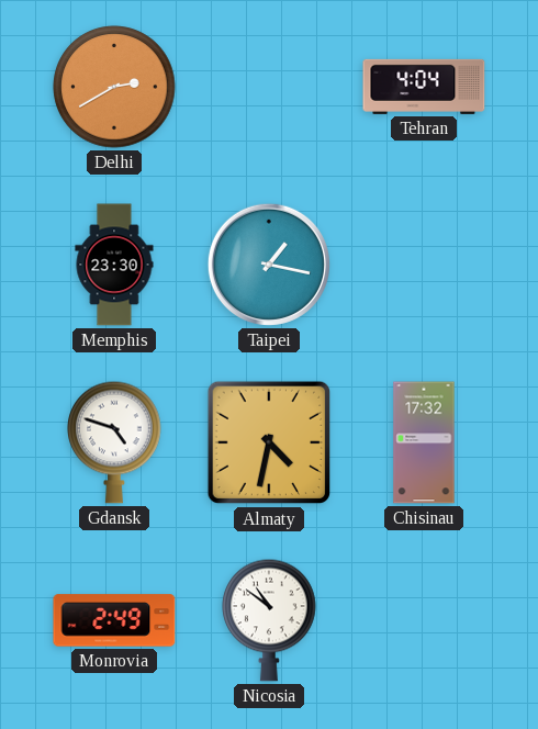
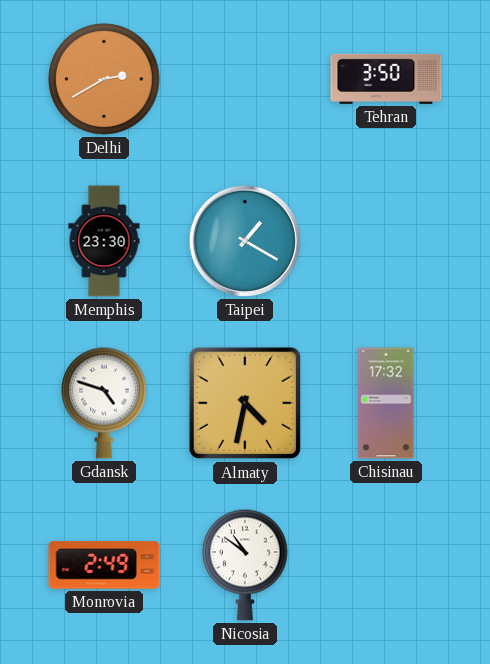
Tehran: 4:04 -> 3:50 (386, 79)
Taipei: 1:17 -> 1:20 (245, 241)
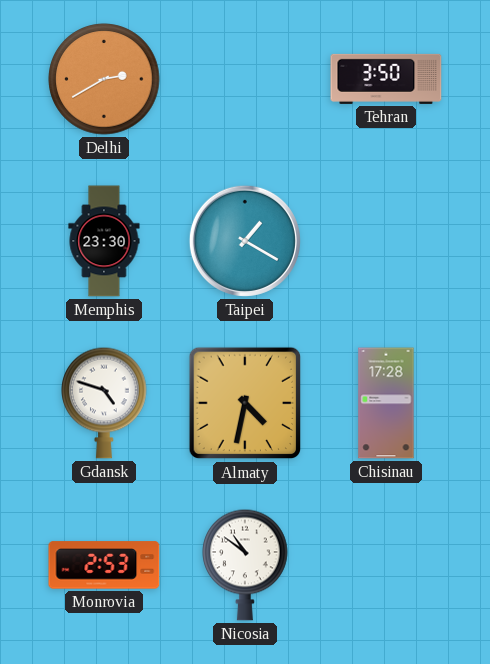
Chisinau: 17:32 -> 17:28 (386, 403)
Monrovia: 2:49 -> 2:53 (104, 565)
